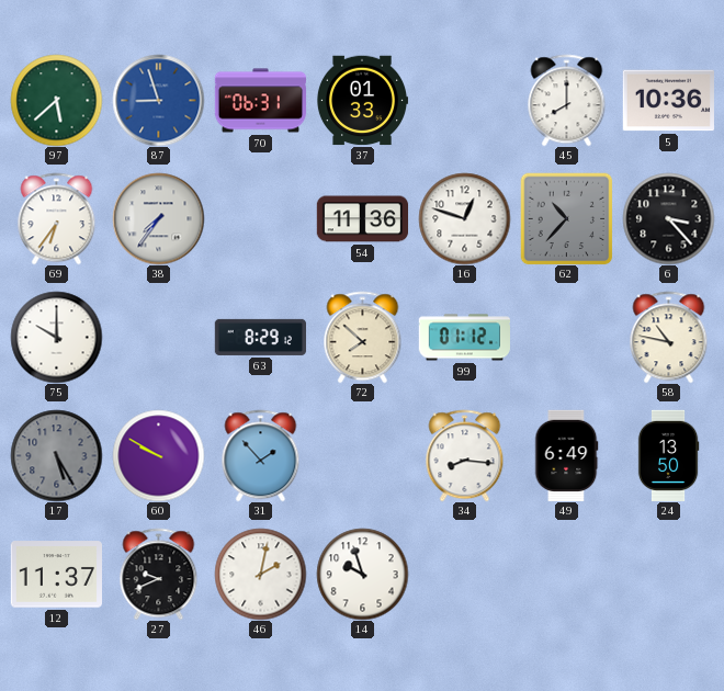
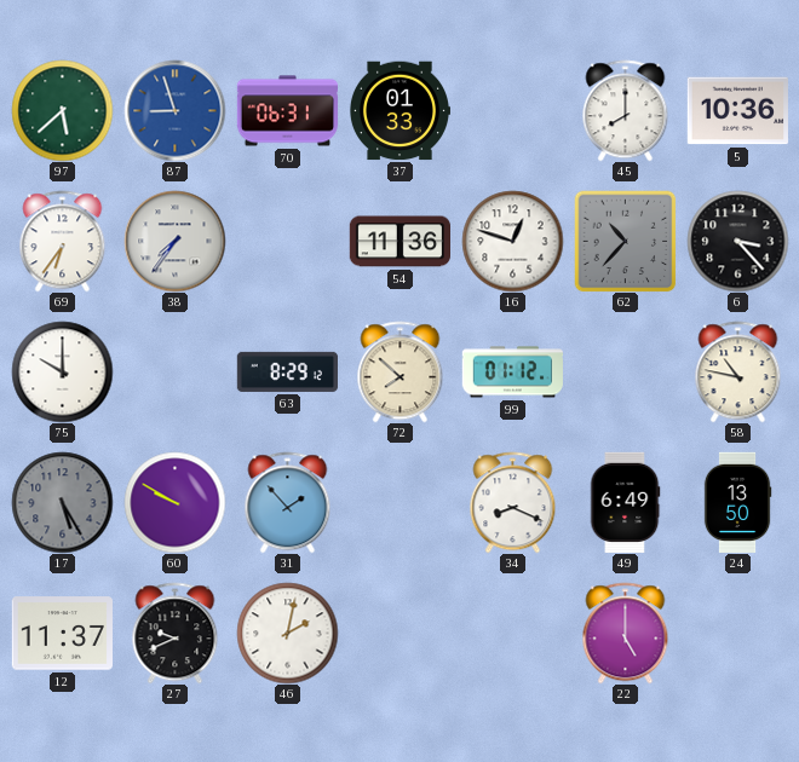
34: 8:16 -> 8:19 (513, 502)
14: 9:57 -> none (362, 574)
22: none -> 5:00 (626, 633)
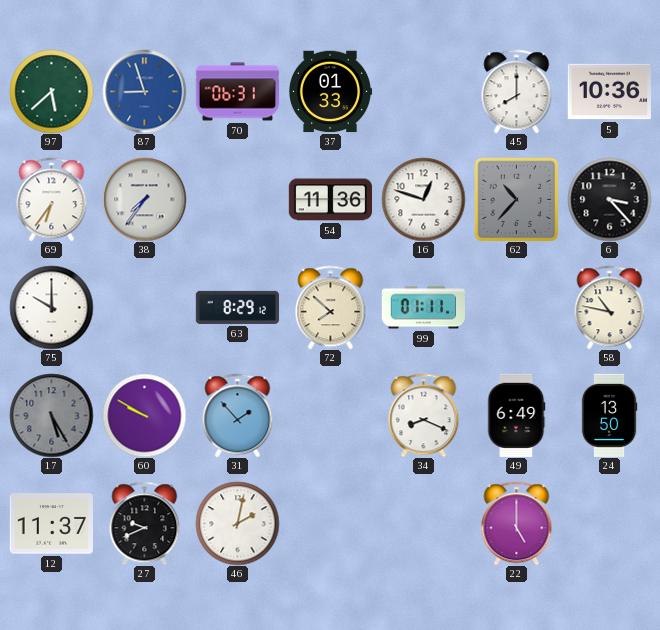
99: 01:12 -> 01:11 (423, 308)
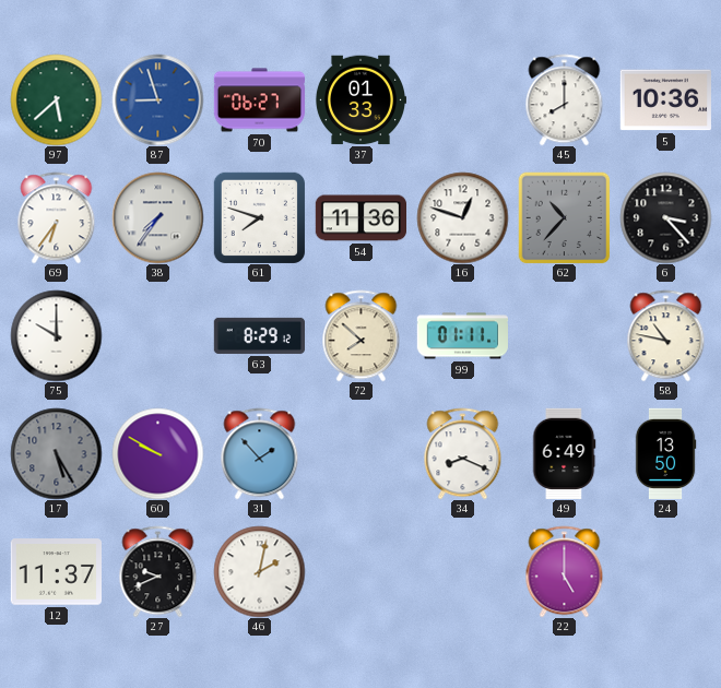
70: 06:31 -> 06:27 (259, 100)
61: none -> 7:48 (259, 217)
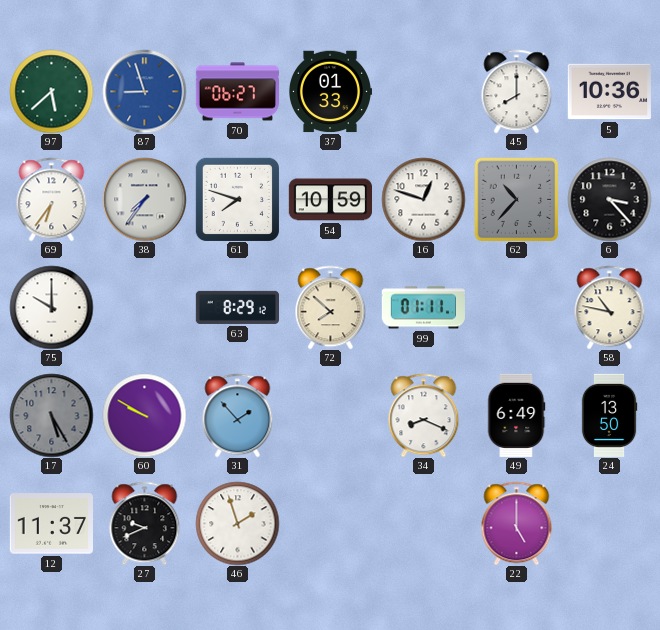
54: 11:36 -> 10:59 (330, 200)
46: 2:02 -> 1:57 (237, 523)
